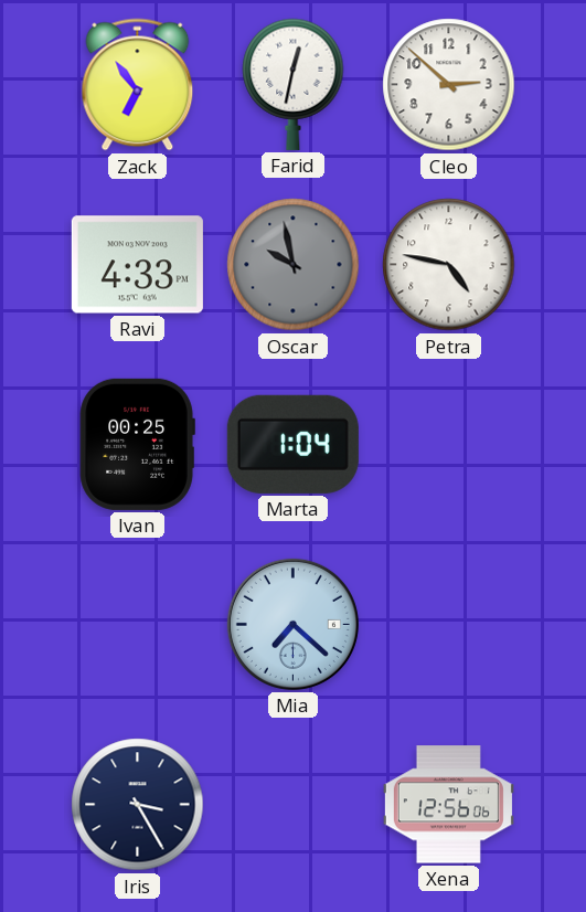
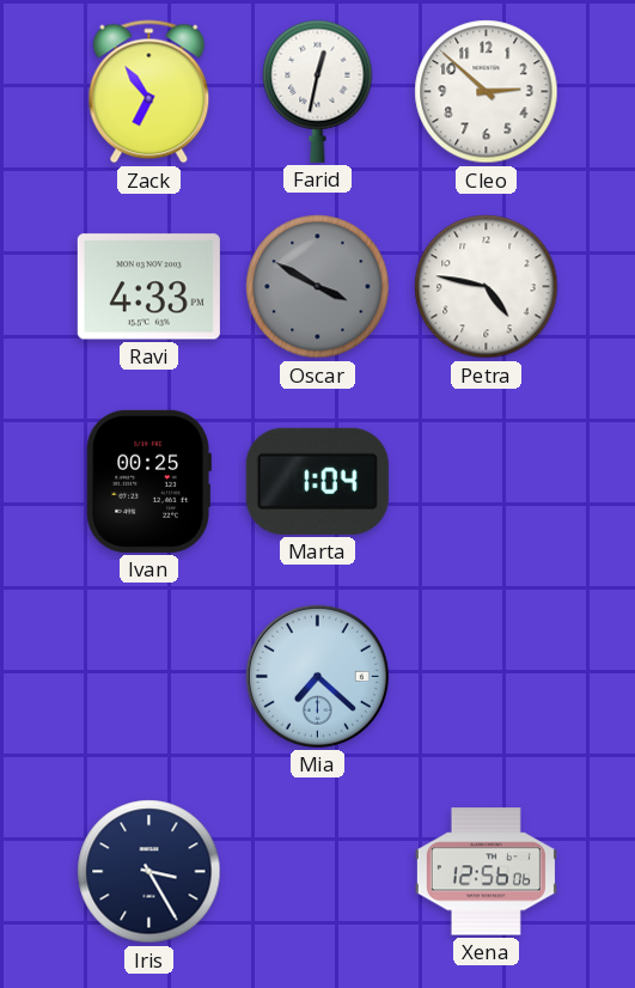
Oscar: 9:58 -> 3:50 (318, 287)
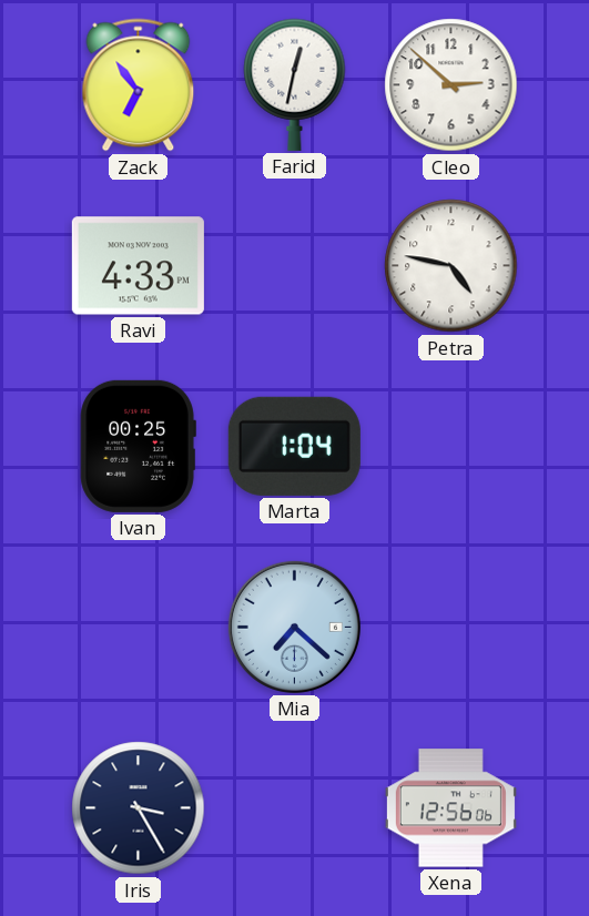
Oscar: 3:50 -> none (318, 287)
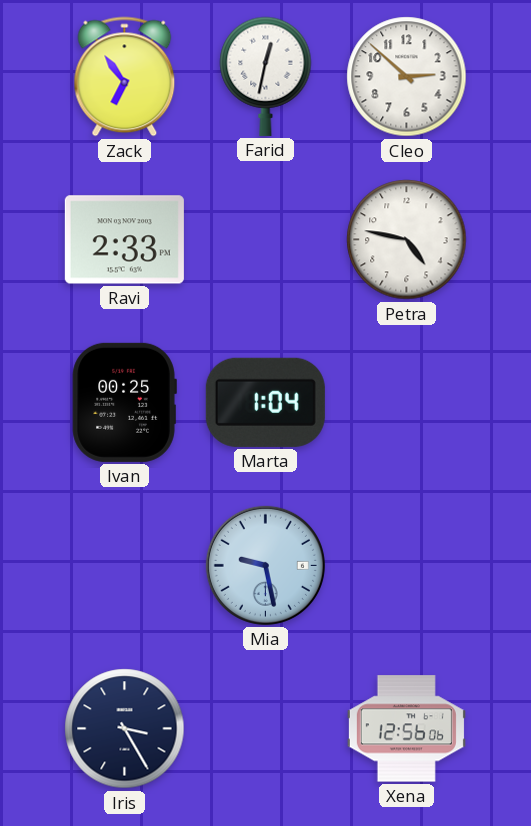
Ravi: 4:33 -> 2:33 (124, 240)
Mia: 7:22 -> 9:28 (265, 565)
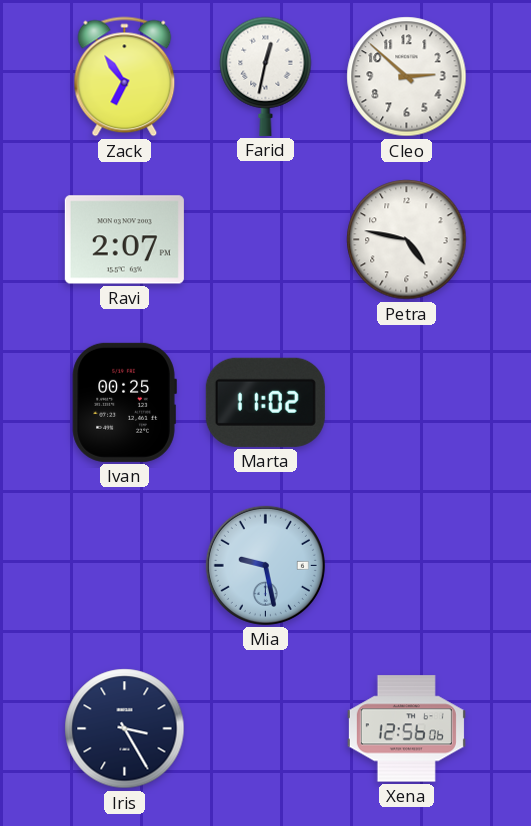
Ravi: 2:33 -> 2:07 (124, 240)
Marta: 1:04 -> 11:02 (265, 402)
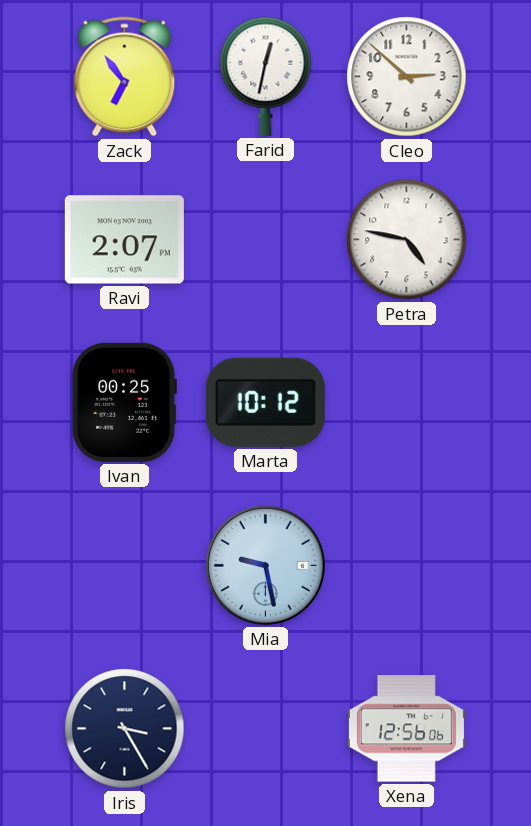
Marta: 11:02 -> 10:12 (265, 402)
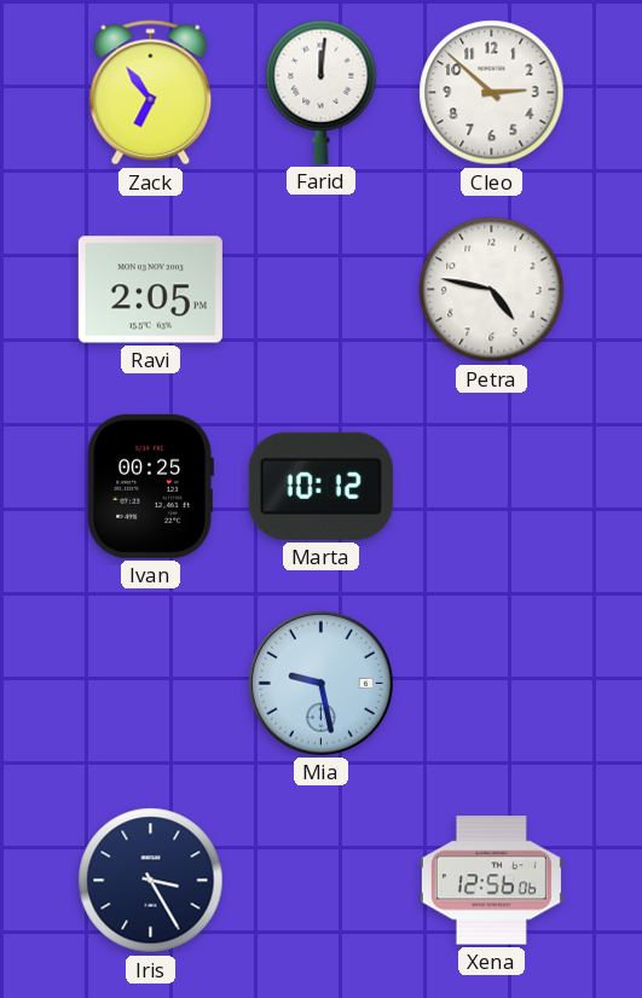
Farid: 12:32 -> 12:01 (322, 92)
Ravi: 2:07 -> 2:05 (150, 290)
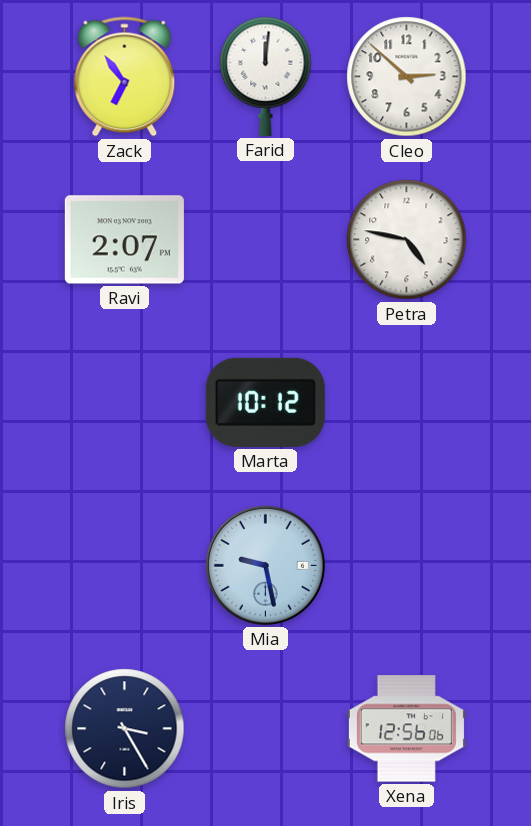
Ravi: 2:05 -> 2:07 (124, 240)
Ivan: 00:25 -> none (150, 486)
